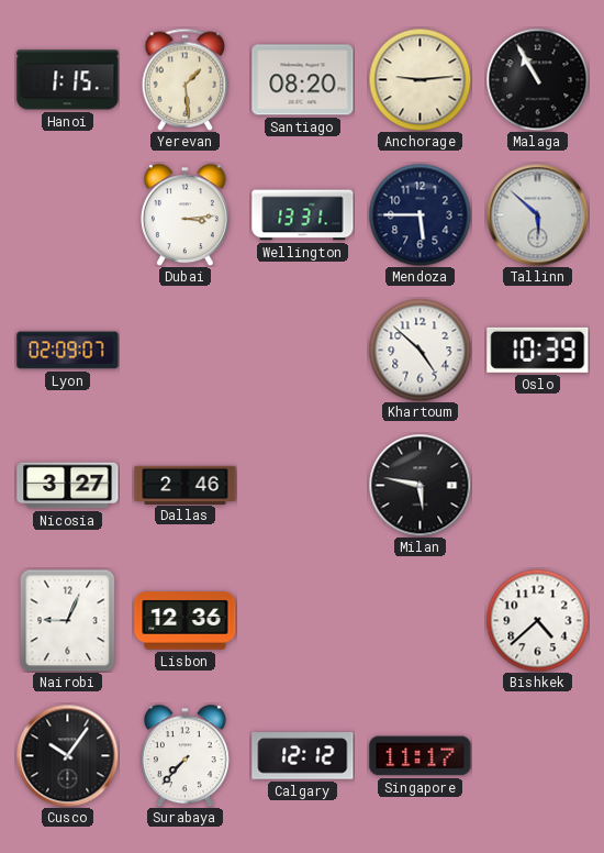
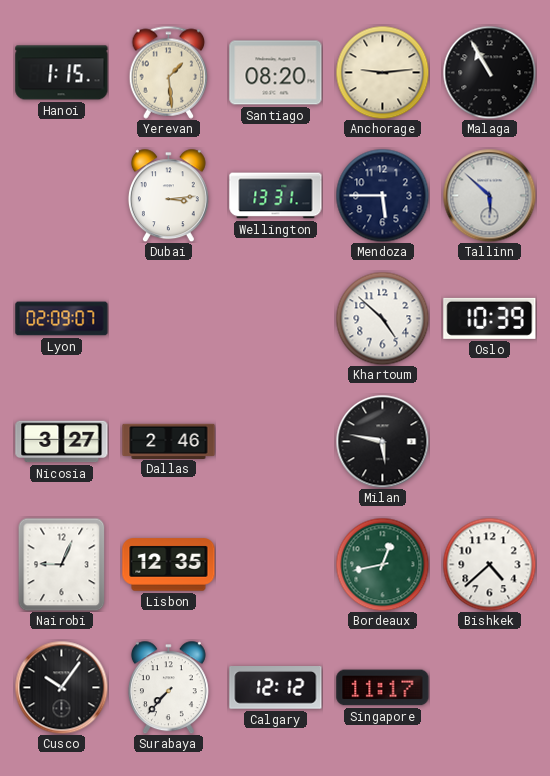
Lisbon: 12:36 -> 12:35 (169, 565)
Bordeaux: none -> 12:43 (382, 564)
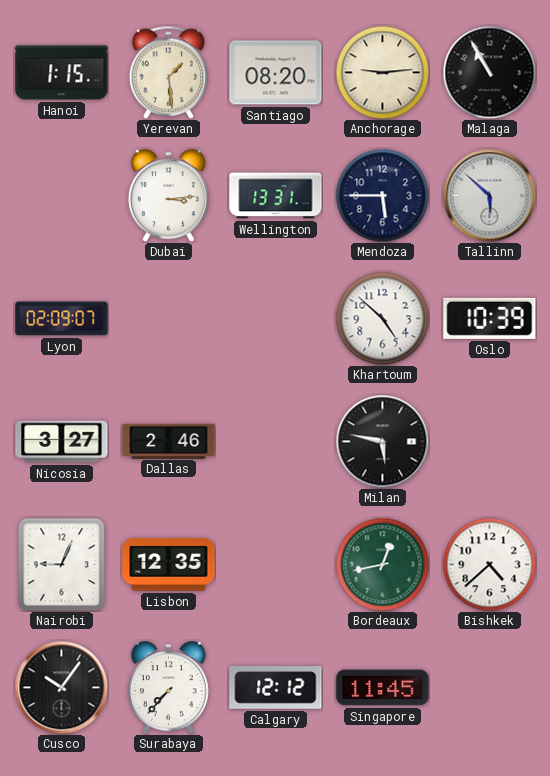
Singapore: 11:17 -> 11:45 (383, 688)
